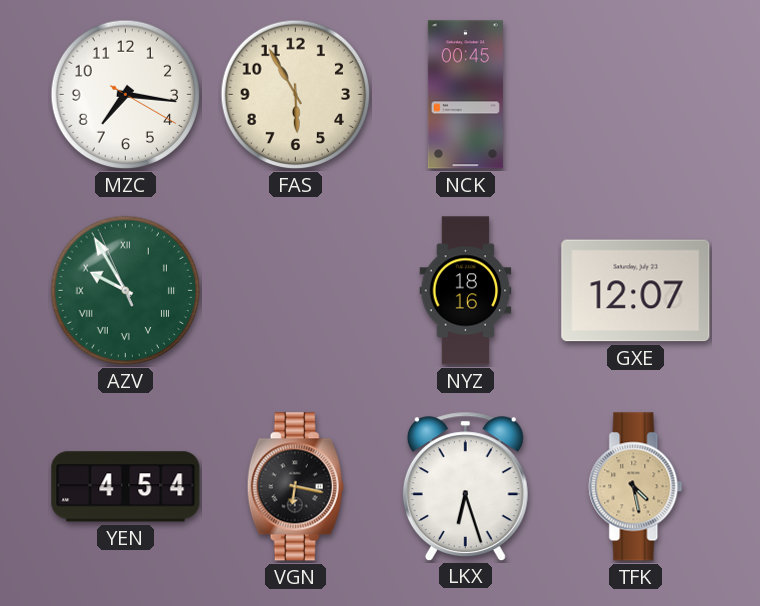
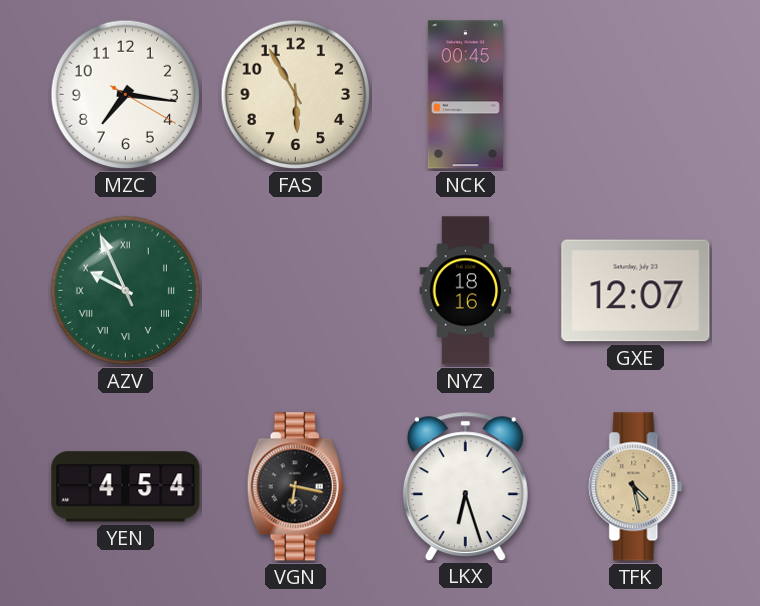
AZV: 9:54 -> 9:55 (126, 291)
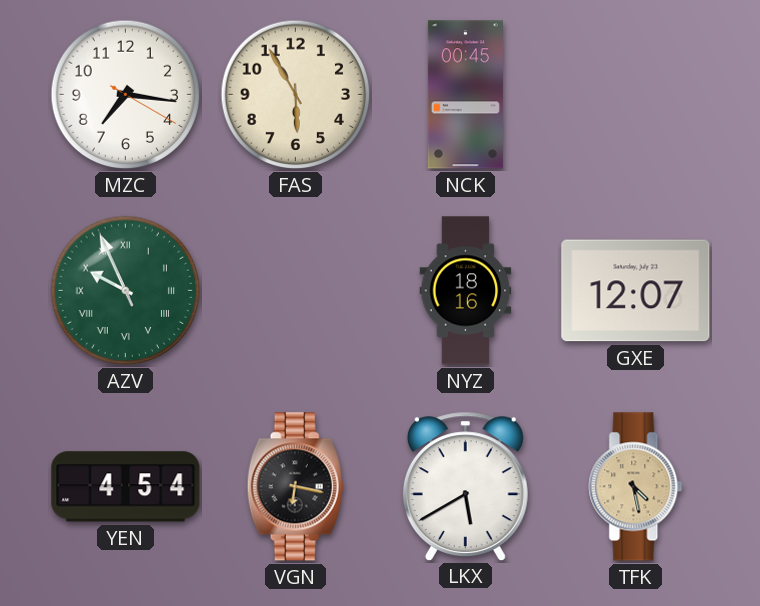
LKX: 6:27 -> 5:40 (465, 486)
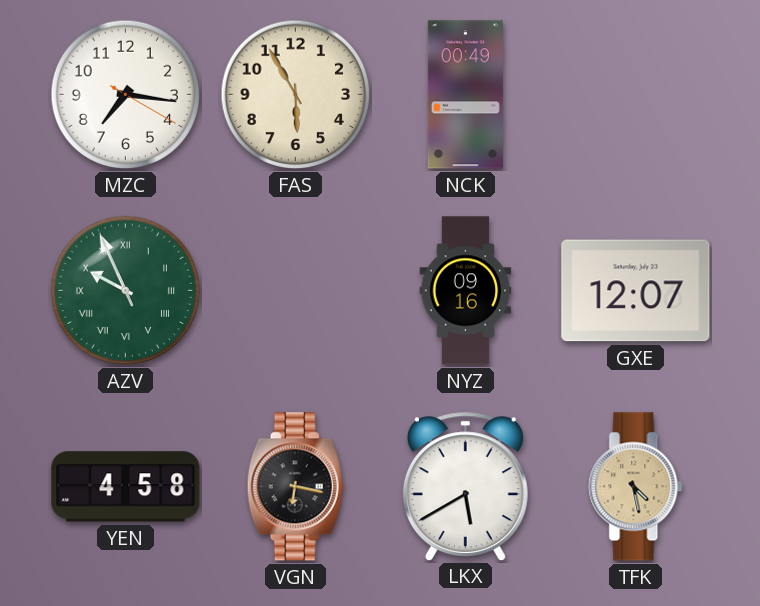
NCK: 00:45 -> 00:49 (465, 95)
NYZ: 18:16 -> 09:16 (466, 291)
YEN: 4:54 -> 4:58 (126, 487)
